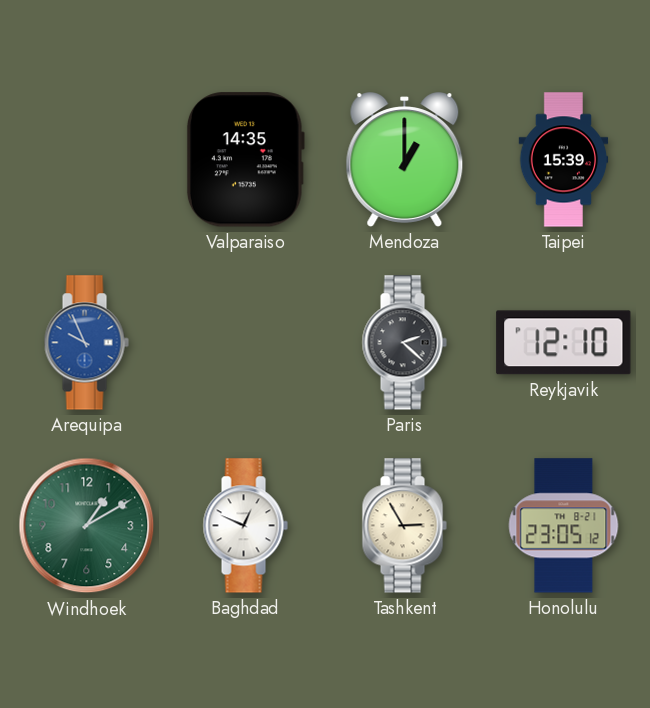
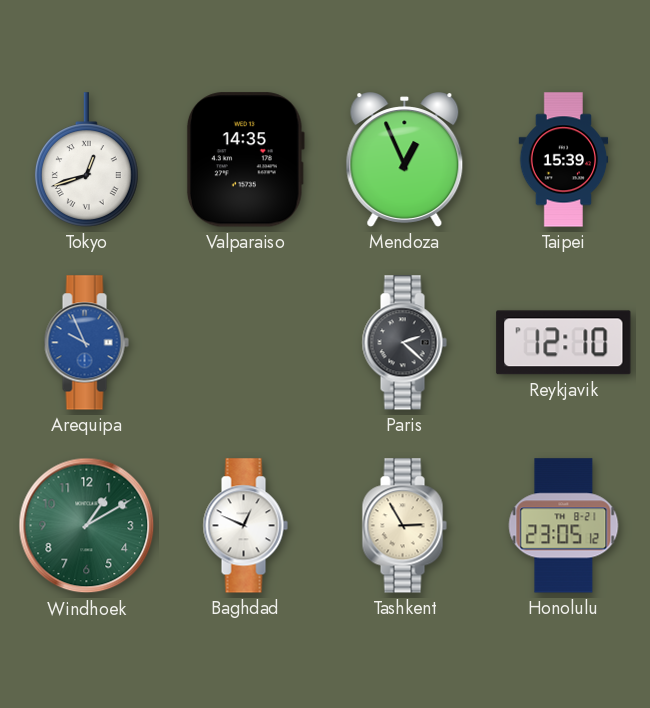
Tokyo: none -> 12:42 (86, 160)
Mendoza: 1:00 -> 12:56 (405, 160)
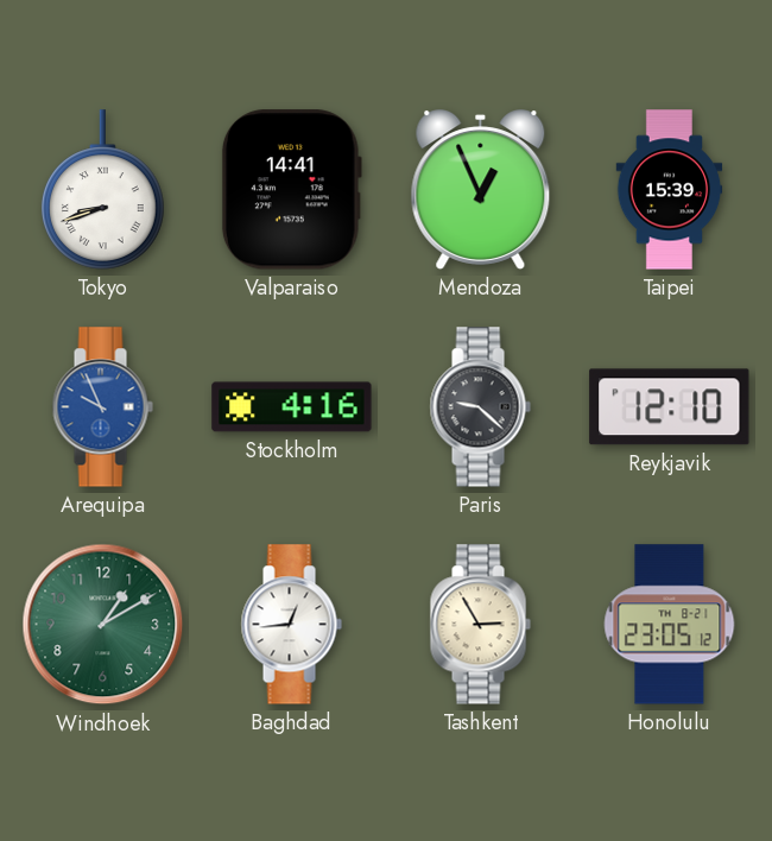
Tokyo: 12:42 -> 8:42 (102, 190)
Valparaiso: 14:35 -> 14:41 (291, 190)
Stockholm: none -> 4:16 (292, 407)
Paris: 2:22 -> 9:22 (480, 407)
Baghdad: 12:49 -> 12:44 (291, 625)
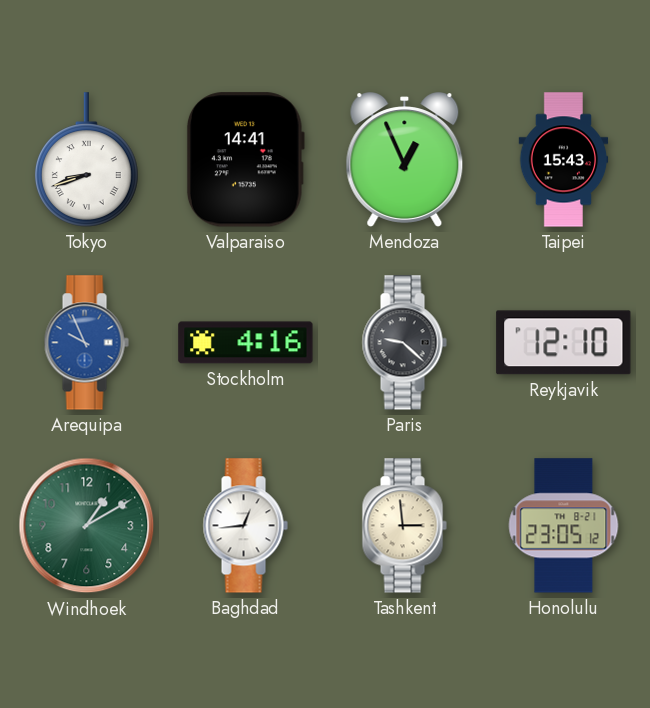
Taipei: 15:39 -> 15:43 (564, 160)
Tashkent: 2:55 -> 2:59 (404, 526)
